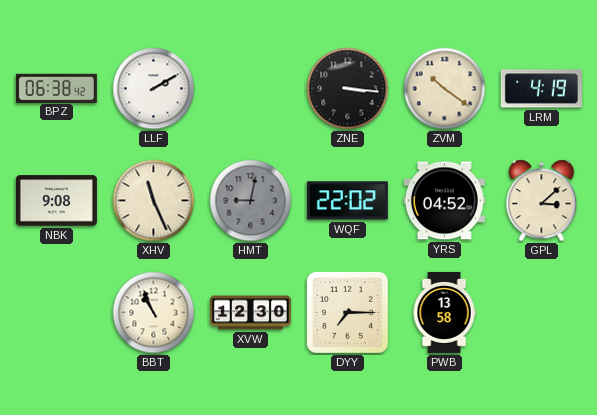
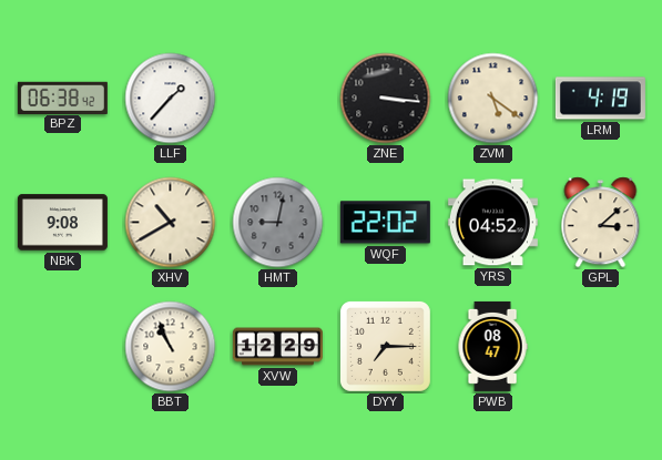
LLF: 2:10 -> 1:37 (171, 99)
ZVM: 10:21 -> 5:21 (493, 99)
XHV: 11:26 -> 10:40 (171, 223)
XVW: 12:30 -> 12:29 (277, 347)
PWB: 13:58 -> 08:47 (492, 346)
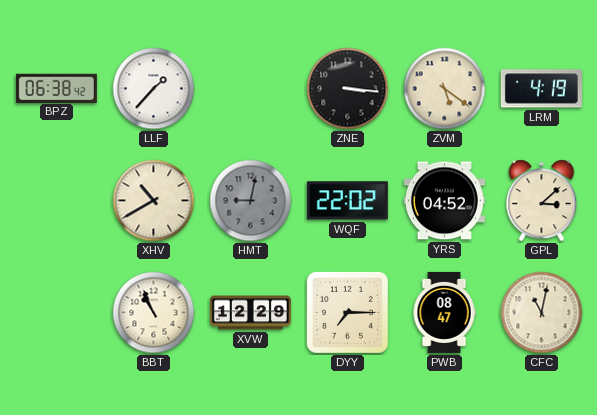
NBK: 9:08 -> none (62, 223)
CFC: none -> 11:02 (542, 313)
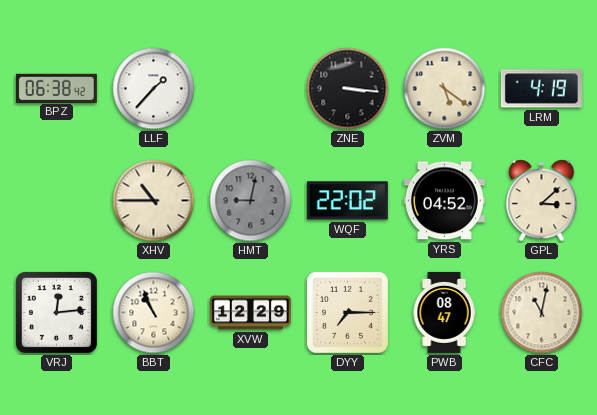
XHV: 10:40 -> 10:45 (154, 201)
VRJ: none -> 12:14 (56, 312)
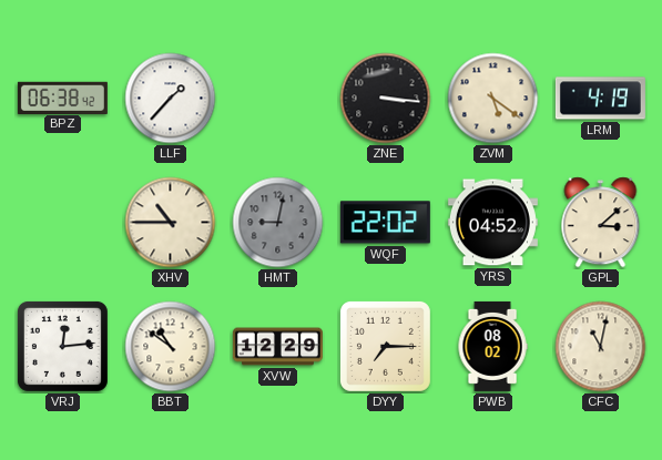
BBT: 10:56 -> 10:51 (171, 347)
PWB: 08:47 -> 08:02 (492, 346)
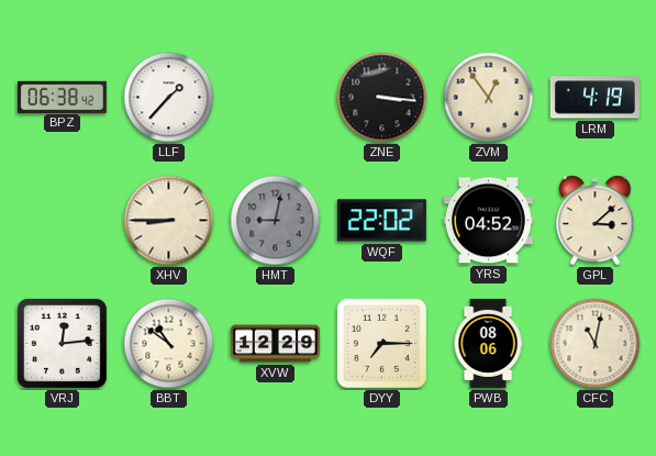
ZVM: 5:21 -> 12:54 (489, 98)
XHV: 10:45 -> 8:45 (169, 221)
PWB: 08:02 -> 08:06 (488, 343)
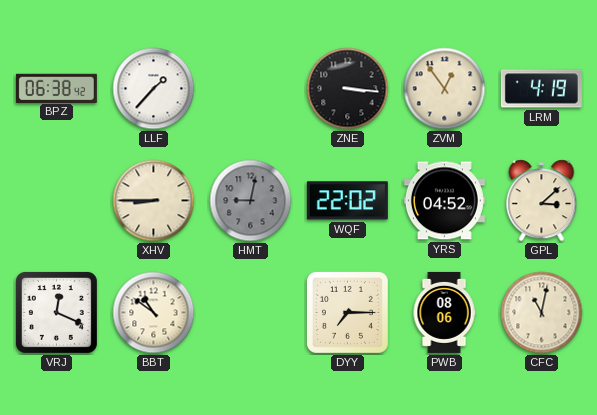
VRJ: 12:14 -> 12:19 (56, 312)
XVW: 12:29 -> none (275, 344)
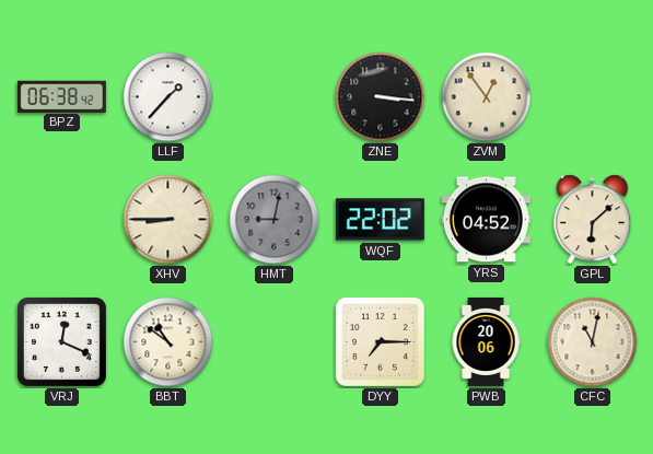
LRM: 4:19 -> none (541, 89)
GPL: 3:08 -> 6:08 (593, 220)
PWB: 08:06 -> 20:06 (486, 341)
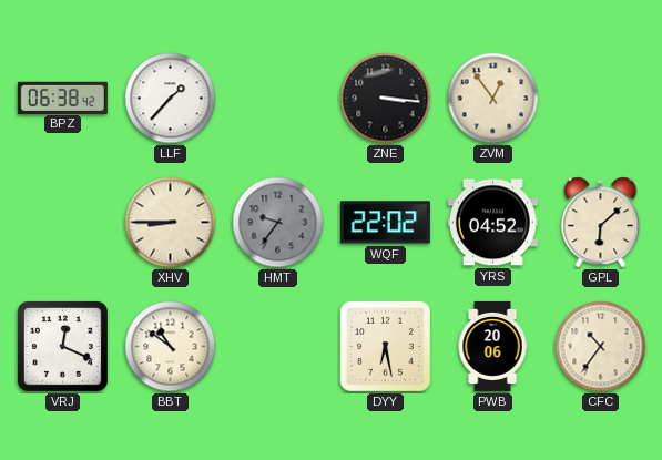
HMT: 9:02 -> 9:36 (278, 223)
DYY: 7:15 -> 6:28 (385, 346)
CFC: 11:02 -> 10:36 (601, 347)
